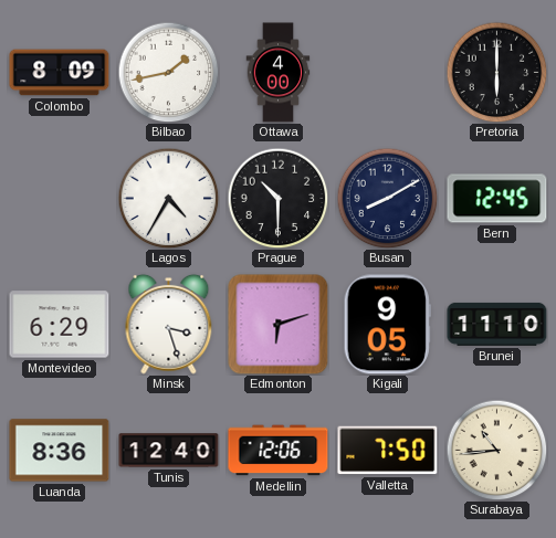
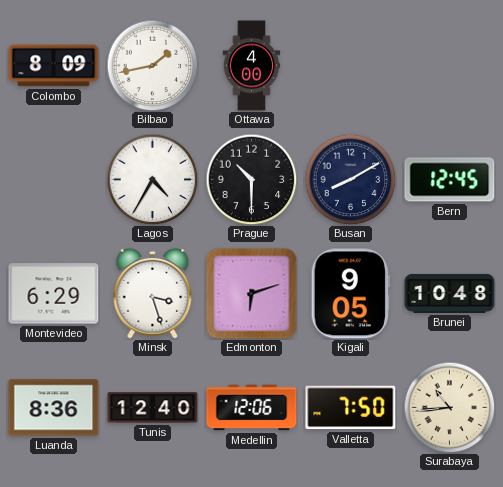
Pretoria: 6:00 -> none (496, 72)
Brunei: 11:10 -> 10:48 (450, 293)
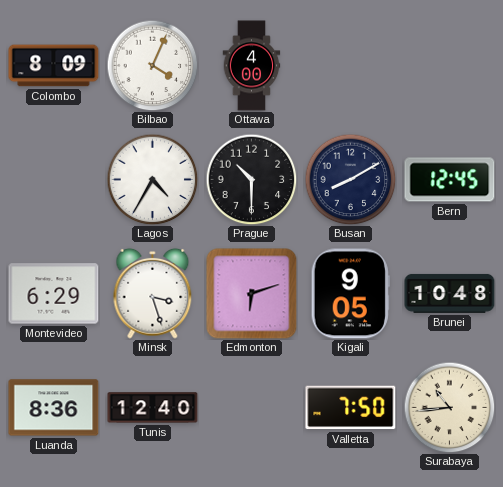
Bilbao: 1:43 -> 4:04 (152, 65)
Medellin: 12:06 -> none (252, 408)
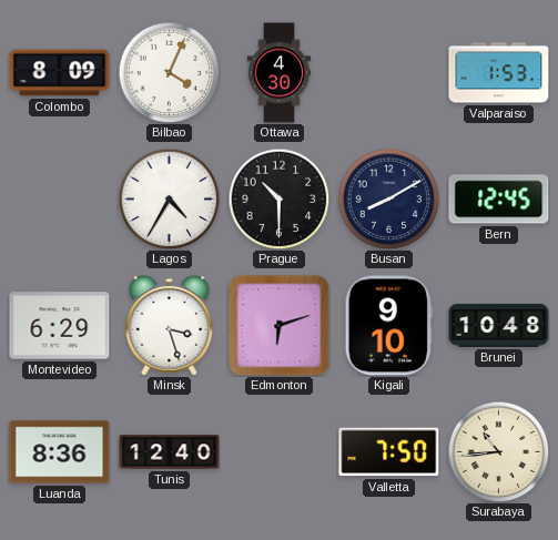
Ottawa: 4:00 -> 4:30 (280, 73)
Valparaiso: none -> 1:53 (499, 73)
Kigali: 9:05 -> 9:10 (388, 326)
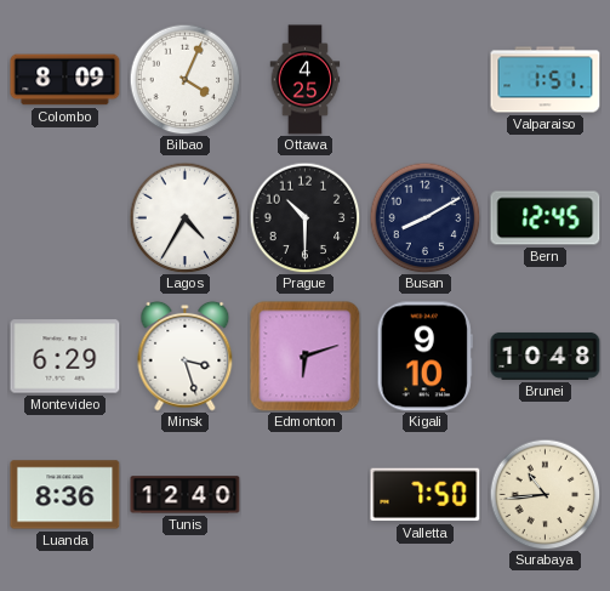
Ottawa: 4:30 -> 4:25 (306, 80)
Valparaiso: 1:53 -> 1:51 (546, 80)
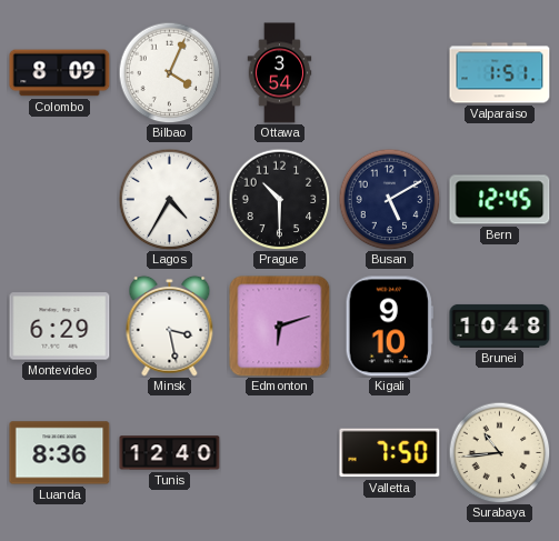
Ottawa: 4:25 -> 3:54 (280, 73)
Busan: 8:10 -> 5:10 (389, 199)
Minsk: 3:27 -> 3:28 (170, 325)
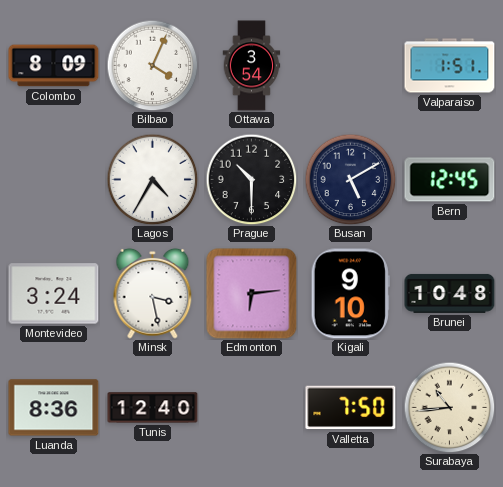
Montevideo: 6:29 -> 3:24 (54, 294)
Edmonton: 6:12 -> 6:14 (252, 294)
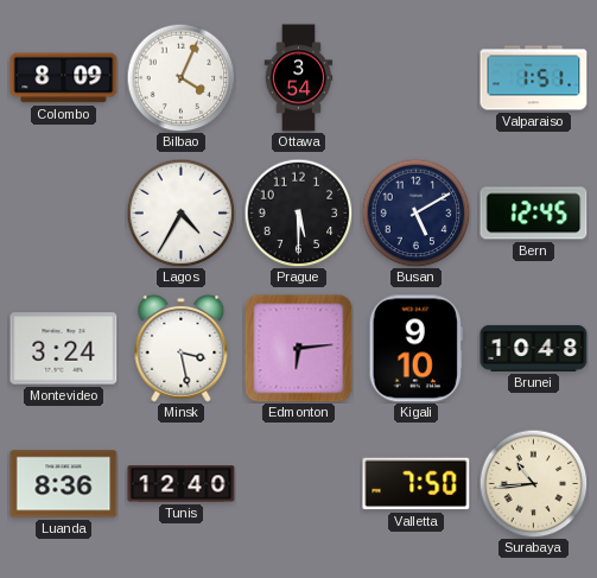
Prague: 10:30 -> 5:30 (298, 212)
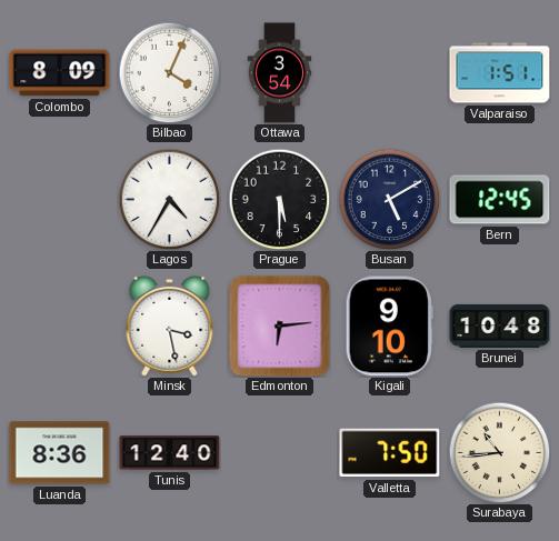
Montevideo: 3:24 -> none (64, 349)
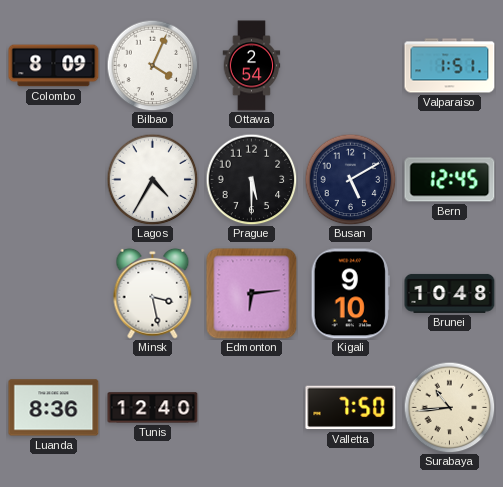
Ottawa: 3:54 -> 2:54 (252, 66)
